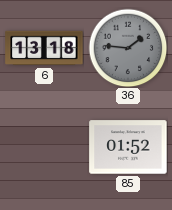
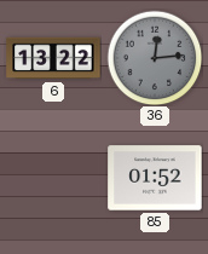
6: 13:18 -> 13:22 (53, 58)
36: 1:46 -> 12:14 (155, 58)
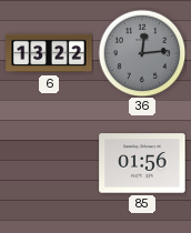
85: 01:52 -> 01:56 (142, 163)
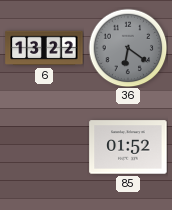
36: 12:14 -> 6:21 (128, 48)
85: 01:56 -> 01:52 (128, 147)
